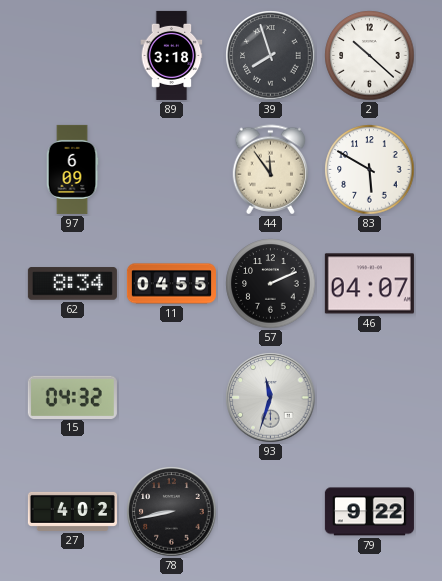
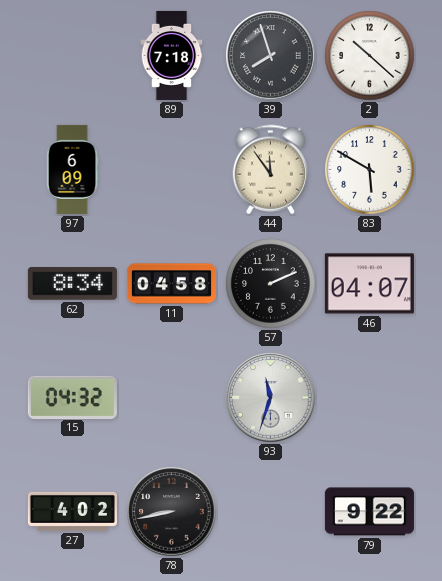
89: 3:18 -> 7:18 (172, 55)
11: 04:55 -> 04:58 (171, 284)
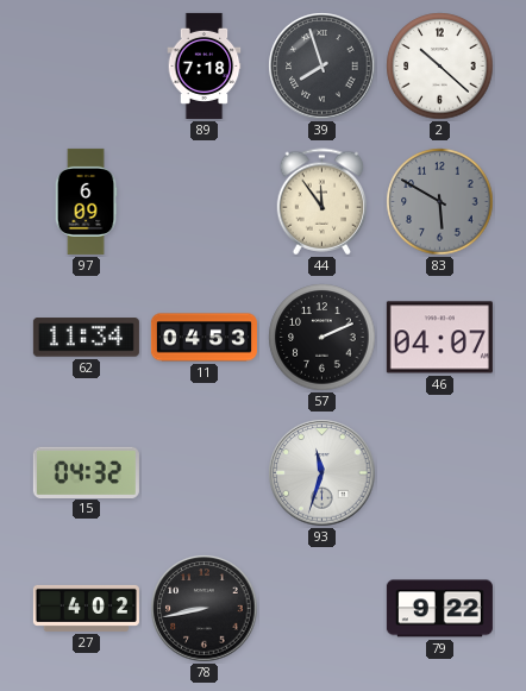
83 dial: white -> grey (440, 202)
62: 8:34 -> 11:34 (86, 338)
11: 04:58 -> 04:53 (203, 338)
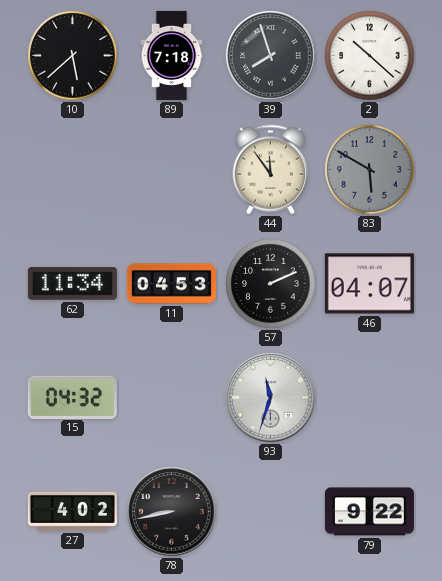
10: none -> 5:38 (73, 56)
97: 6:09 -> none (86, 201)
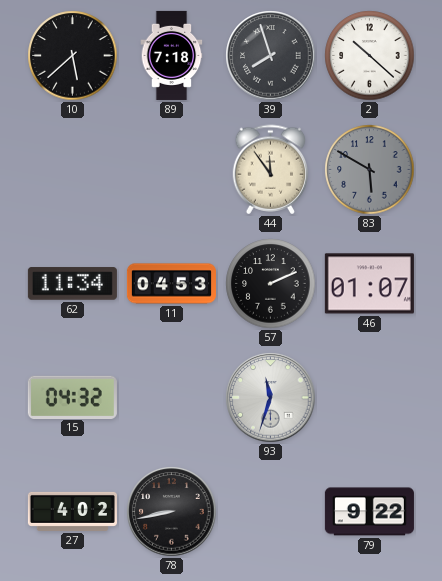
46: 04:07 -> 01:07 (369, 284)
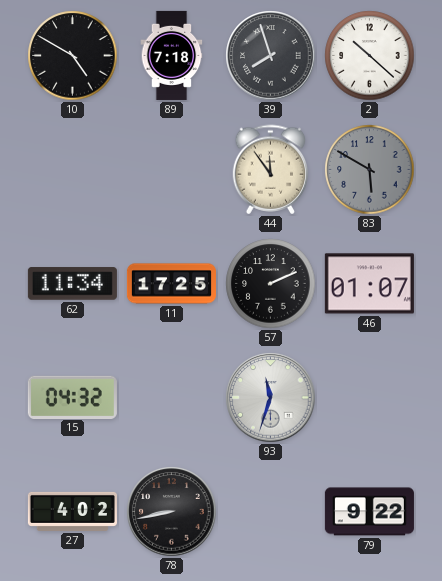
10: 5:38 -> 4:50 (73, 56)
11: 04:53 -> 17:25 (171, 284)
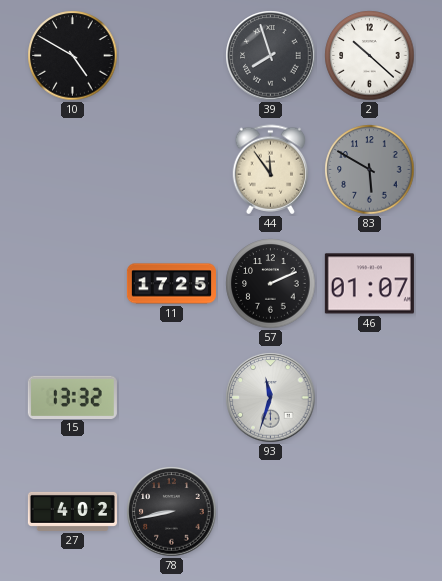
89: 7:18 -> none (172, 55)
62: 11:34 -> none (72, 284)
15: 04:32 -> 13:32 (72, 397)
79: 9:22 -> none (369, 512)
